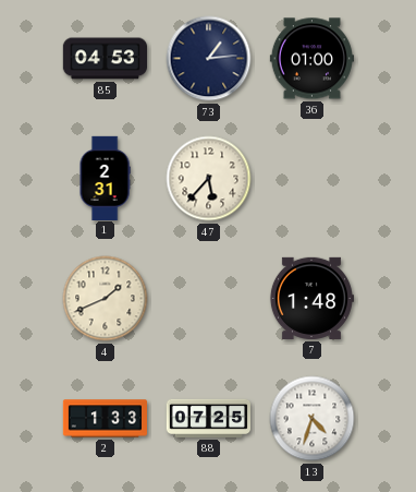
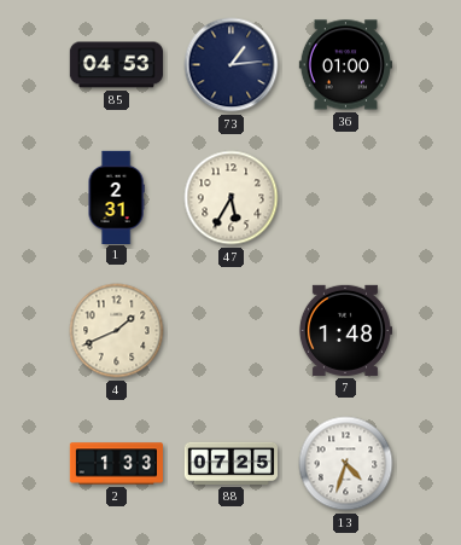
47: 5:37 -> 5:35 (232, 198)
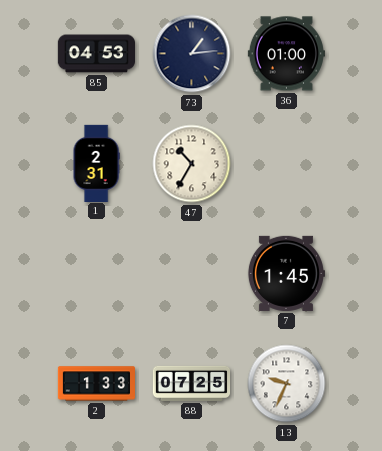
47: 5:35 -> 10:35 (192, 164)
4: 1:41 -> none (117, 331)
7: 1:48 -> 1:45 (286, 273)
13: 4:33 -> 9:34 (287, 384)
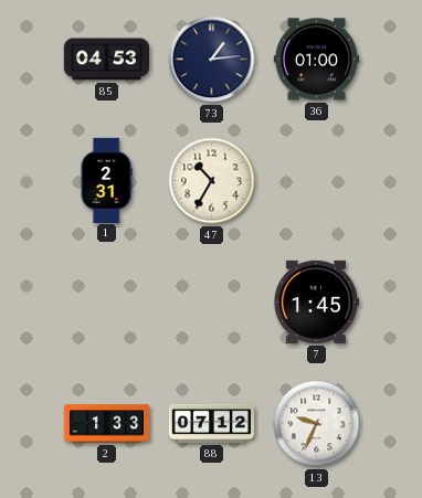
88: 07:25 -> 07:12 (211, 423)
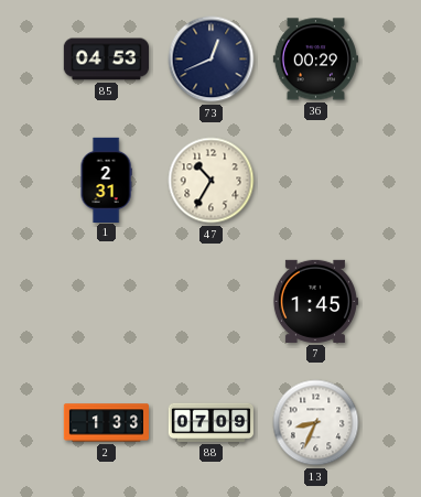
73: 1:14 -> 12:41 (212, 60)
36: 01:00 -> 00:29 (315, 60)
88: 07:12 -> 07:09 (210, 422)
13: 9:34 -> 8:34 (316, 423)
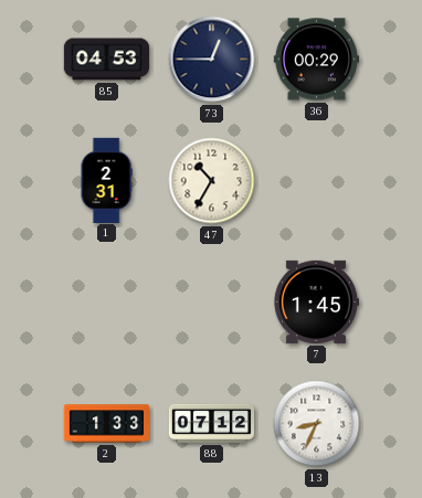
73: 12:41 -> 12:45 (212, 60)
88: 07:09 -> 07:12 (211, 423)
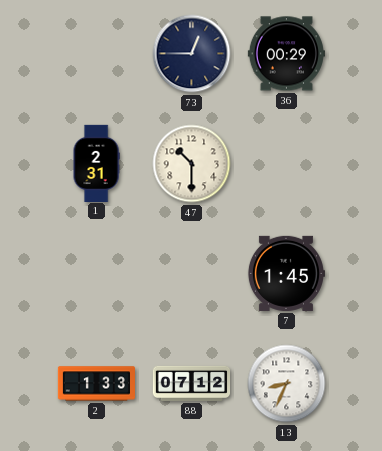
85: 04:53 -> none (106, 60)
47: 10:35 -> 10:30 (192, 164)
